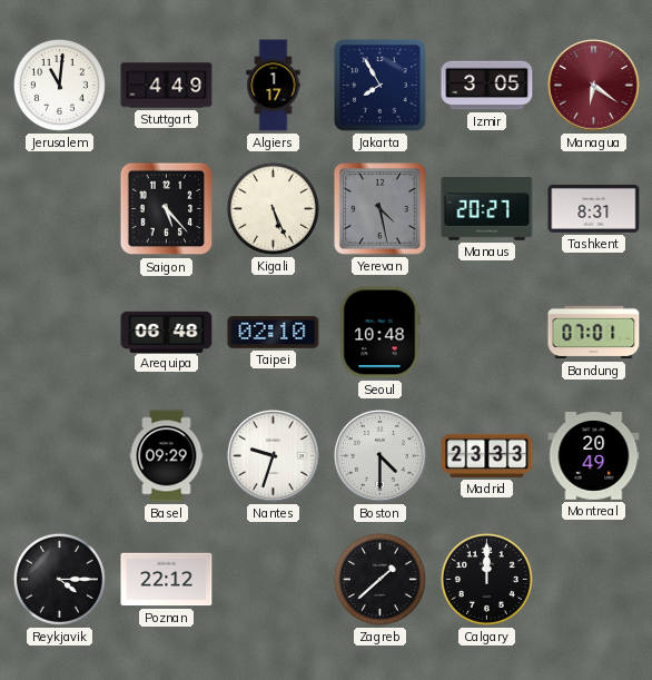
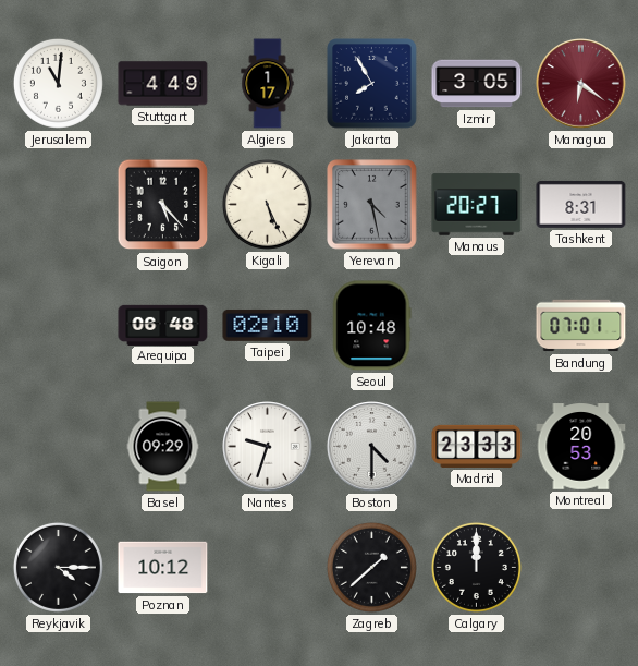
Montreal: 20:49 -> 20:53 (581, 447)
Poznan: 22:12 -> 10:12 (163, 568)
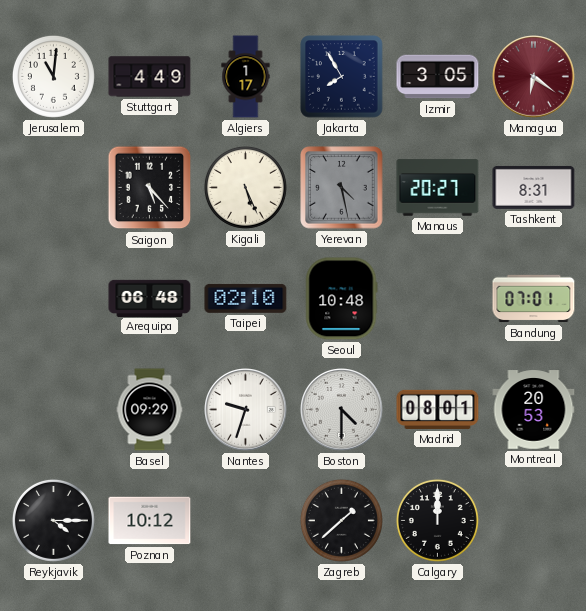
Madrid: 23:33 -> 08:01 (438, 409)
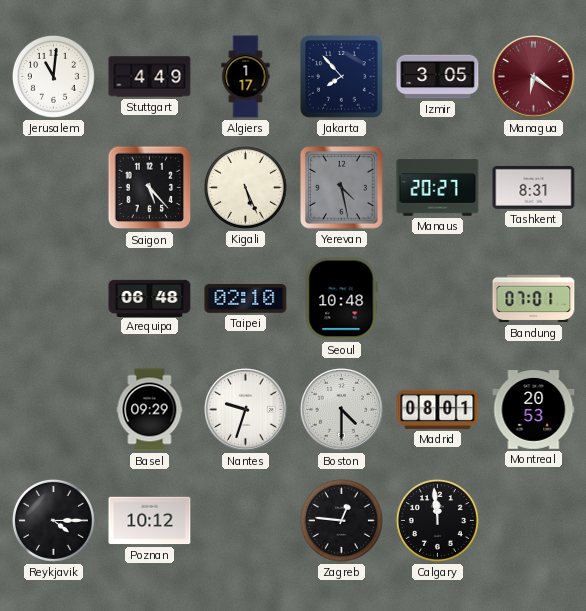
Jakarta: 7:55 -> 7:53 (342, 77)
Zagreb: 1:38 -> 12:46 (341, 520)
Calgary: 12:00 -> 11:59 (437, 520)
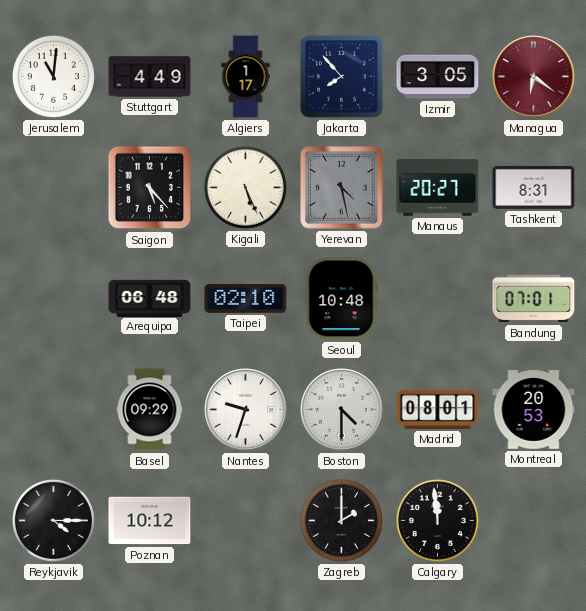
Zagreb: 12:46 -> 2:00 (341, 520)
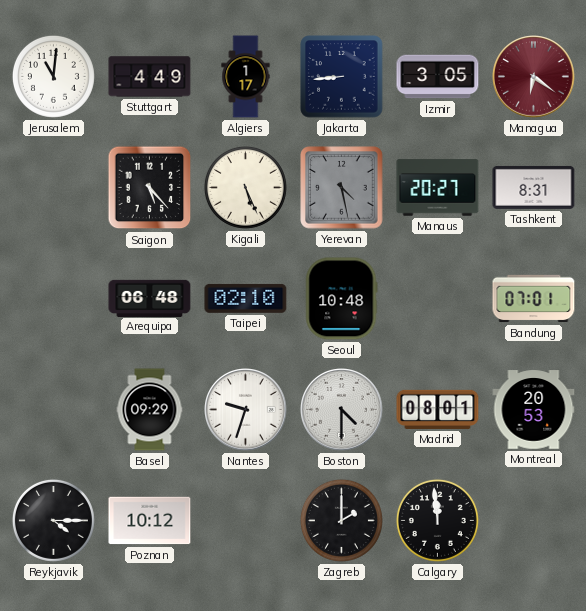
Jakarta: 7:53 -> 8:44 (342, 77)
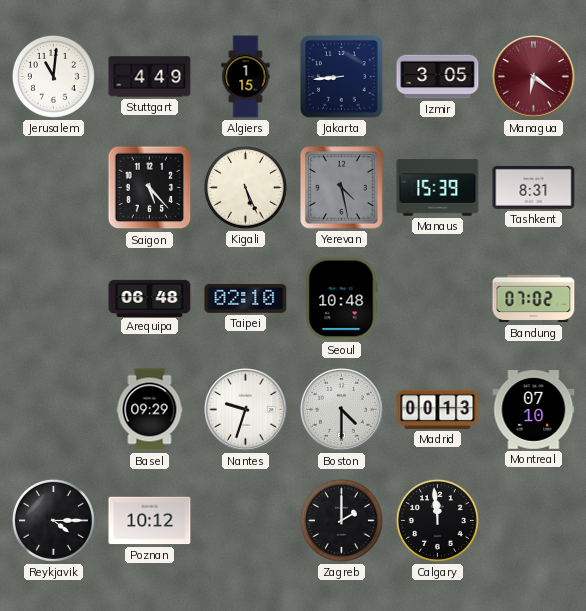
Algiers: 1:17 -> 1:15 (246, 77)
Manaus: 20:27 -> 15:39 (438, 188)
Bandung: 07:01 -> 07:02 (534, 299)
Madrid: 08:01 -> 00:13 (438, 409)
Montreal: 20:53 -> 07:10 (534, 410)
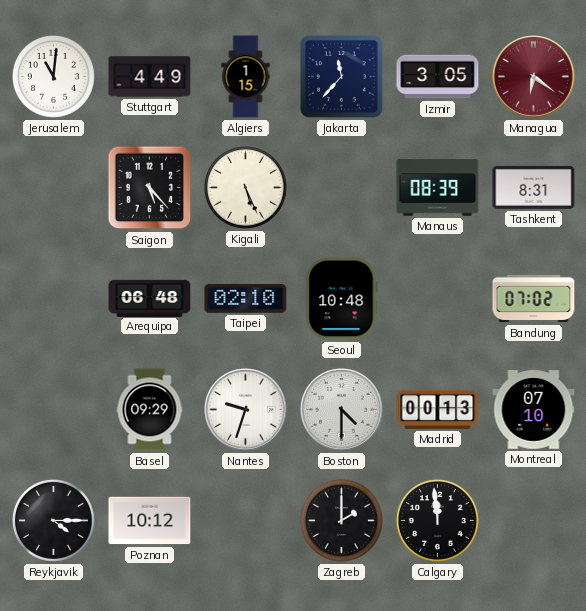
Jakarta: 8:44 -> 11:37 (342, 77)
Yerevan: 4:28 -> none (342, 188)
Manaus: 15:39 -> 08:39 (438, 188)
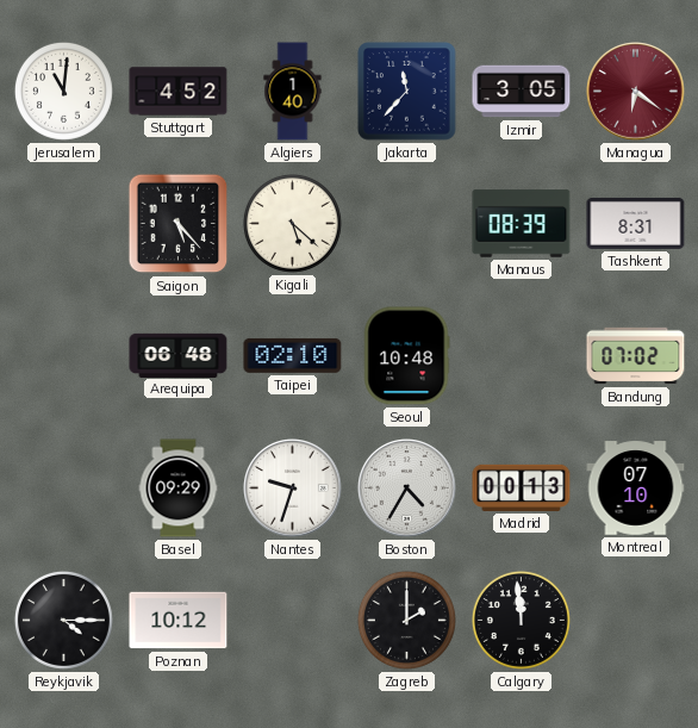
Stuttgart: 4:49 -> 4:52 (179, 92)
Algiers: 1:15 -> 1:40 (293, 92)
Kigali: 5:26 -> 5:22 (292, 223)
Boston: 4:30 -> 4:35 (407, 489)
